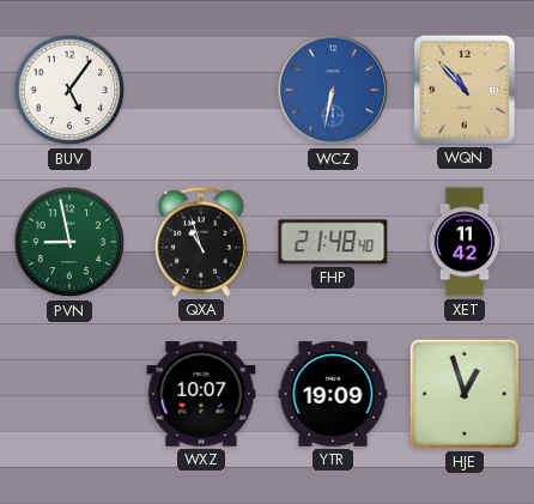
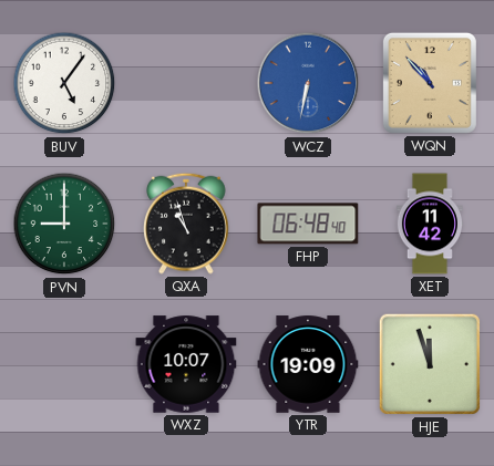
PVN: 8:58 -> 9:00 (64, 224)
FHP: 21:48 -> 06:48 (308, 224)
HJE: 12:57 -> 11:57 (430, 364)
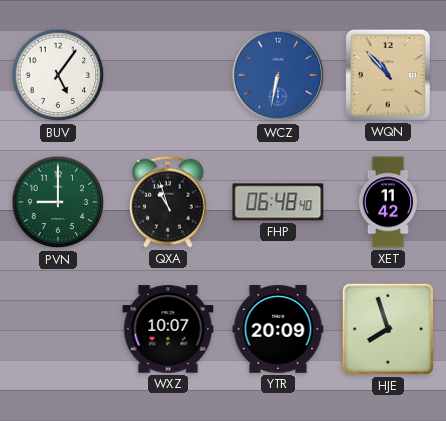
YTR: 19:09 -> 20:09 (278, 329)
HJE: 11:57 -> 7:57 (388, 329)
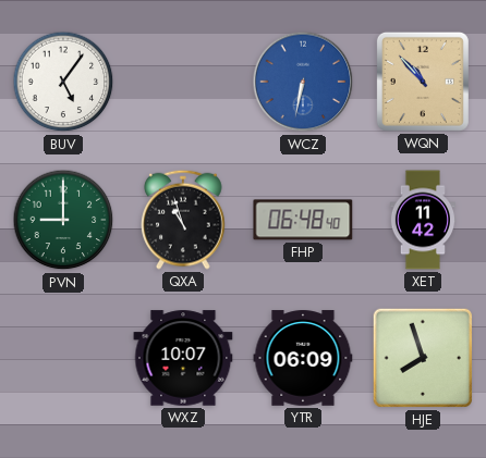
YTR: 20:09 -> 06:09 (303, 358)
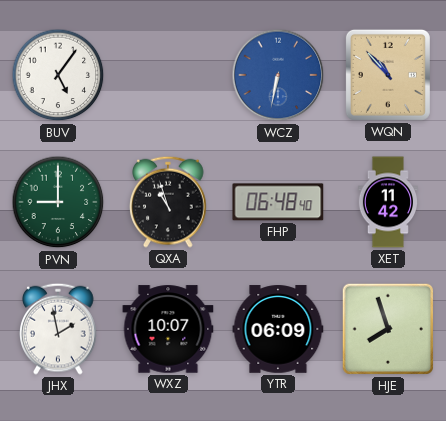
JHX: none -> 1:58 (59, 329)
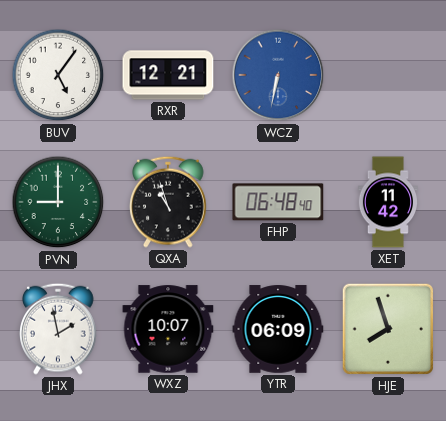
RXR: none -> 12:21 (168, 75)
WQN: 10:53 -> none (388, 75)
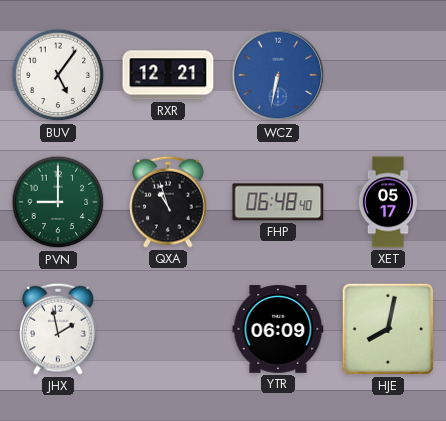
XET: 11:42 -> 05:17 (388, 202)
WXZ: 10:07 -> none (168, 329)
HJE: 7:57 -> 8:02 (388, 329)
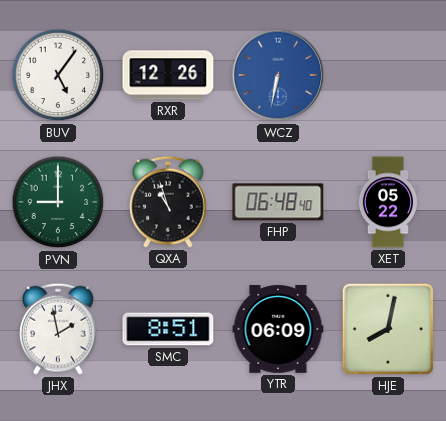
RXR: 12:21 -> 12:26 (168, 75)
XET: 05:17 -> 05:22 (388, 202)
SMC: none -> 8:51 (168, 329)
